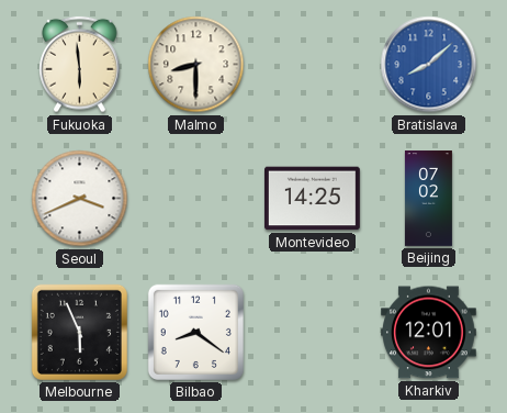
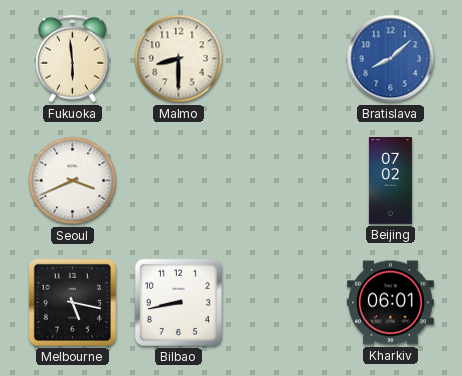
Montevideo: 14:25 -> none (313, 199)
Melbourne: 5:56 -> 5:17 (72, 302)
Bilbao: 8:21 -> 8:43 (178, 302)
Kharkiv: 12:01 -> 06:01 (391, 303)
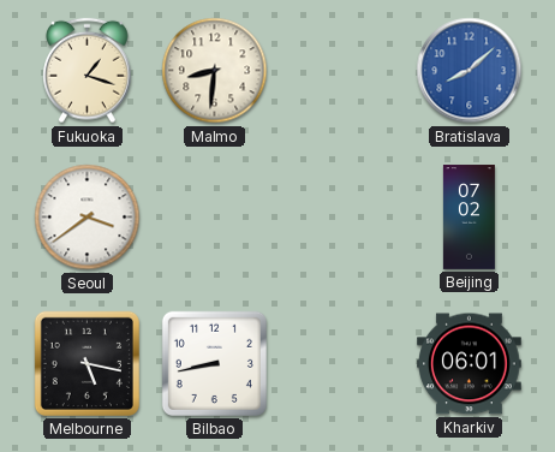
Fukuoka: 5:59 -> 1:18 (88, 71)
Malmo: 8:30 -> 8:31 (215, 71)
Seoul: 3:41 -> 3:39 (88, 218)
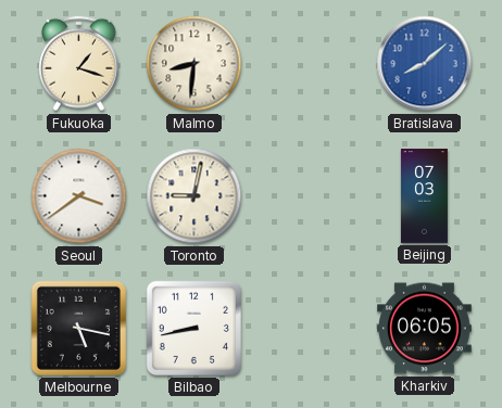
Toronto: none -> 9:02 (194, 196)
Beijing: 07:02 -> 07:03 (424, 196)
Kharkiv: 06:01 -> 06:05 (425, 329)
